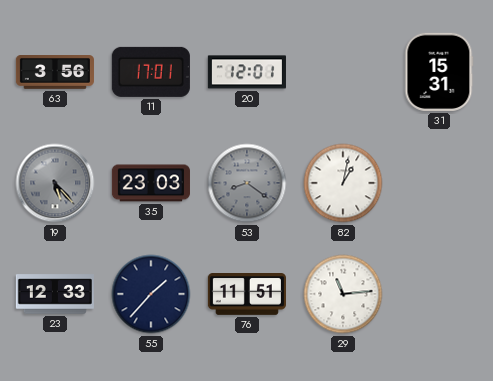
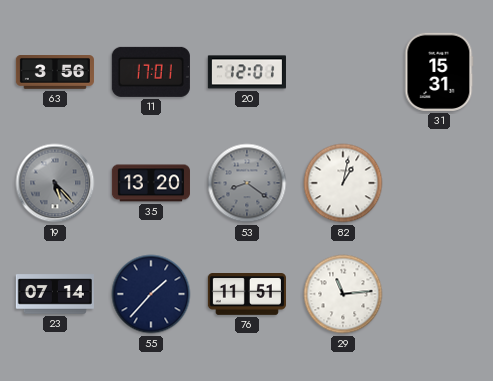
35: 23:03 -> 13:20 (151, 183)
23: 12:33 -> 07:14 (55, 294)
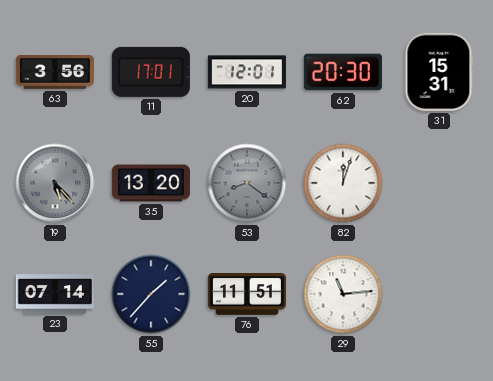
62: none -> 20:30 (343, 72)
82: 1:02 -> 12:03 (343, 183)
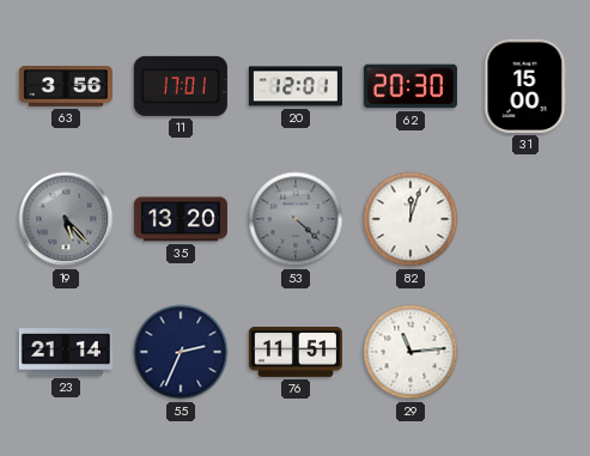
31: 15:31 -> 15:00 (525, 86)
53: 8:21 -> 4:22 (296, 219)
23: 07:14 -> 21:14 (66, 352)
55: 1:37 -> 2:34 (181, 352)
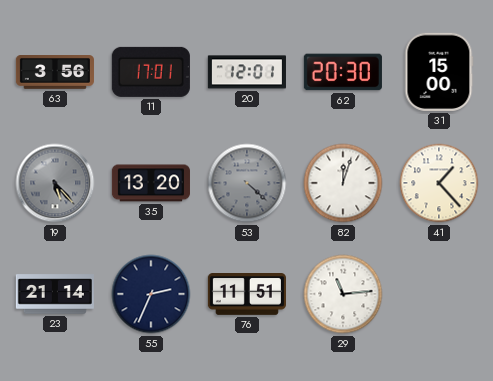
41: none -> 1:23 (439, 183)
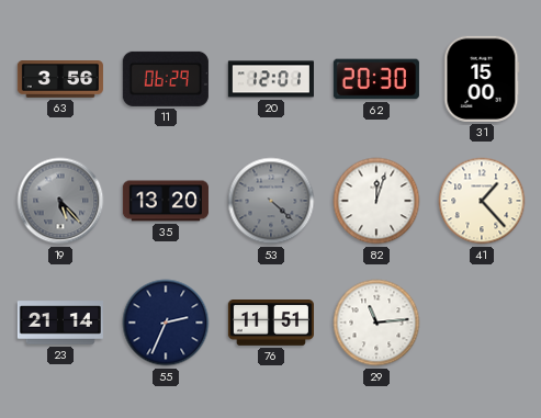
11: 17:01 -> 06:29 (166, 79)
